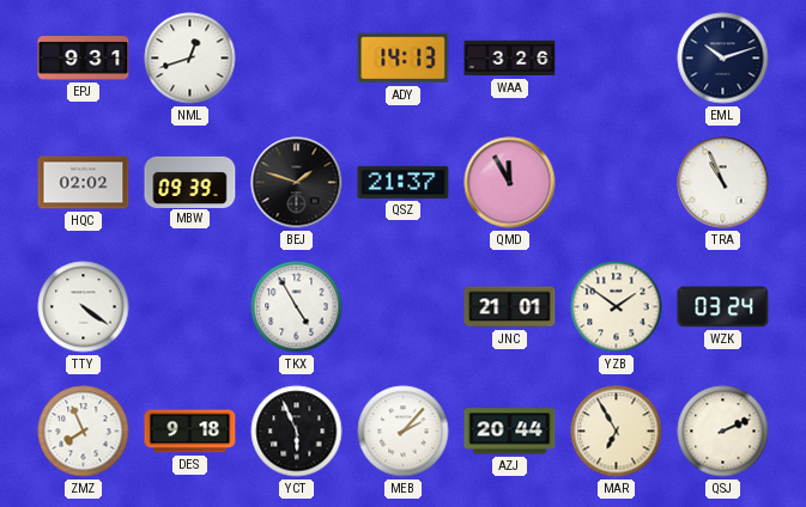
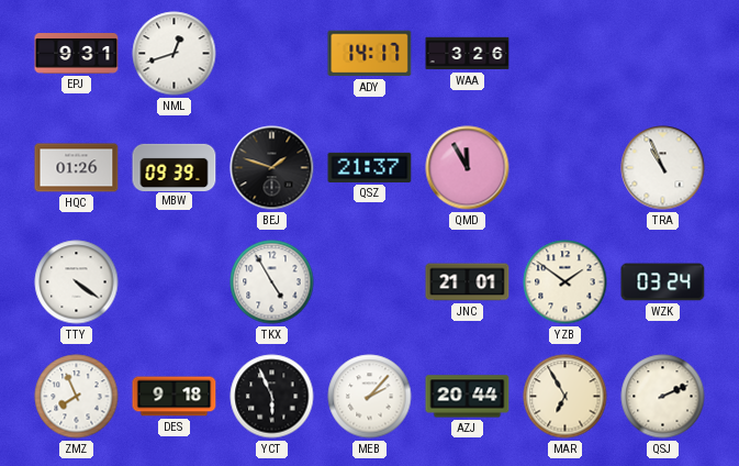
ADY: 14:13 -> 14:17 (370, 54)
EML: 10:12 -> none (723, 59)
HQC: 02:02 -> 01:26 (77, 168)
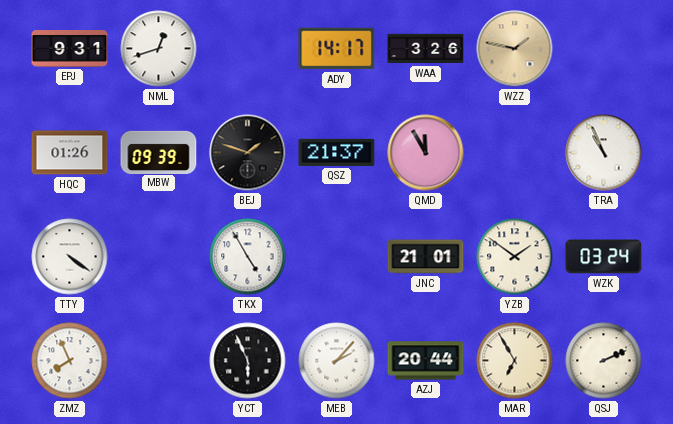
WZZ: none -> 1:47 (515, 49)
DES: 9:18 -> none (175, 397)
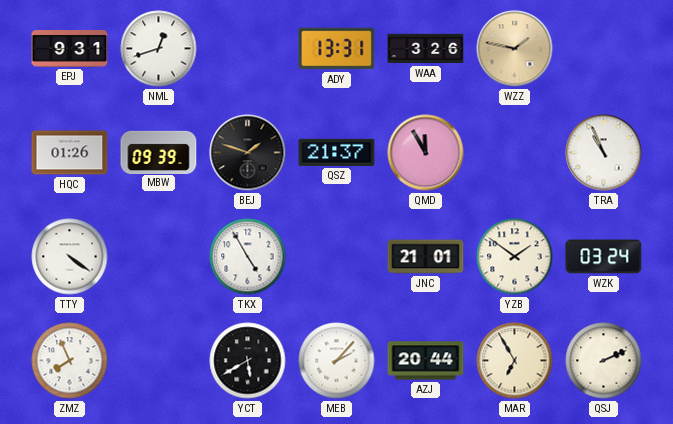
ADY: 14:17 -> 13:31 (337, 49)
YCT: 5:56 -> 5:40 (248, 361)
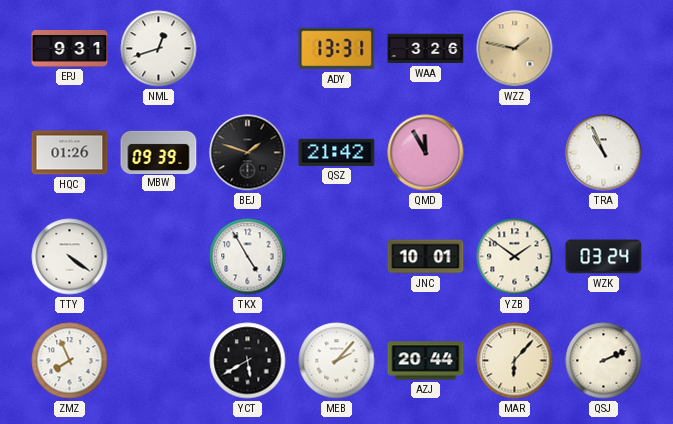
QSZ: 21:37 -> 21:42 (337, 152)
JNC: 21:01 -> 10:01 (426, 257)
MAR: 6:55 -> 6:07 (515, 361)
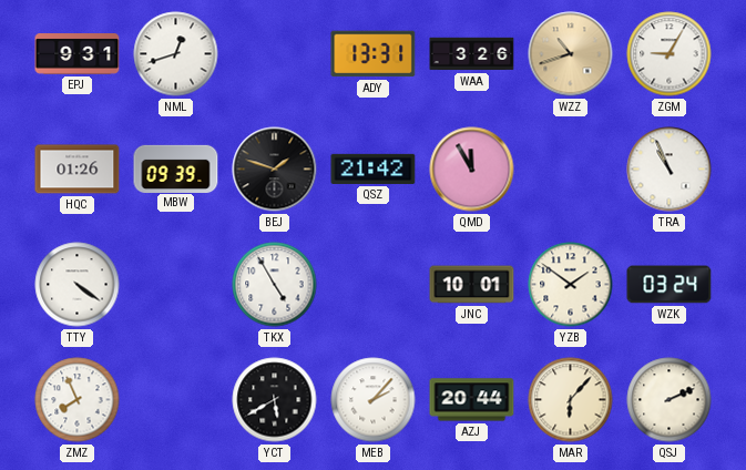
WZZ: 1:47 -> 10:42 (571, 54)
ZGM: none -> 9:05 (670, 54)
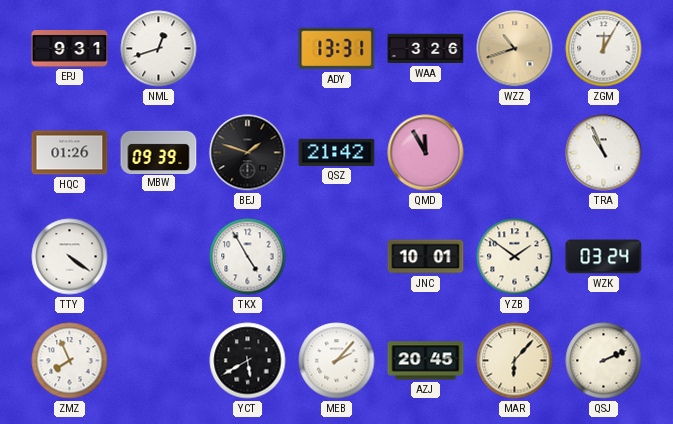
ZGM: 9:05 -> 12:05 (604, 49)
AZJ: 20:44 -> 20:45 (426, 361)
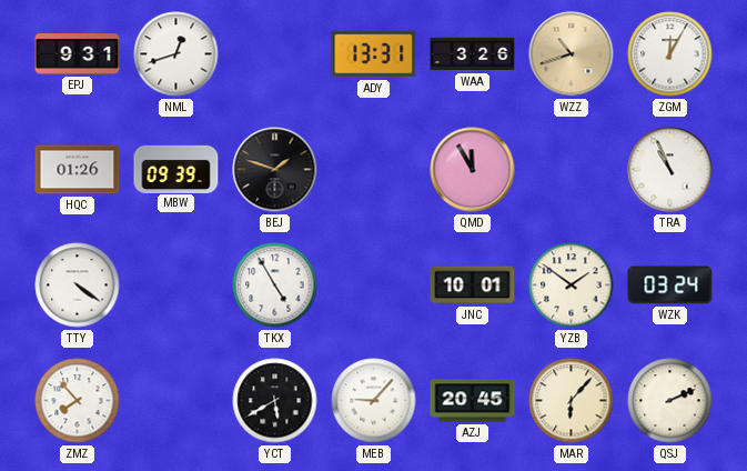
QSZ: 21:42 -> none (337, 152)
ZMZ: 7:56 -> 7:53 (78, 401)
MEB: 2:07 -> 9:07 (374, 401)
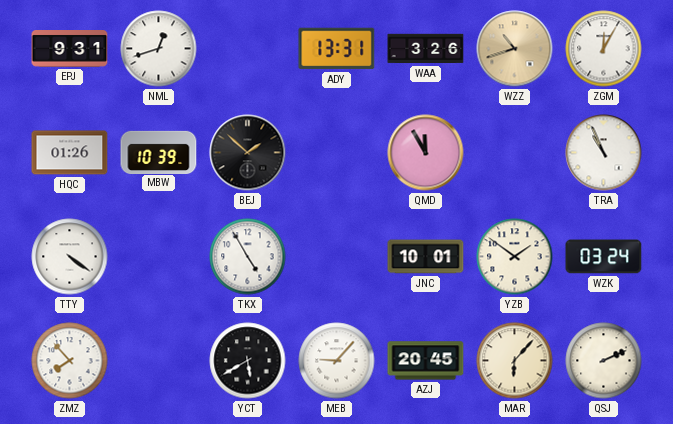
MBW: 09:39 -> 10:39 (159, 152)
BEJ: 1:48 -> 1:52 (248, 153)
